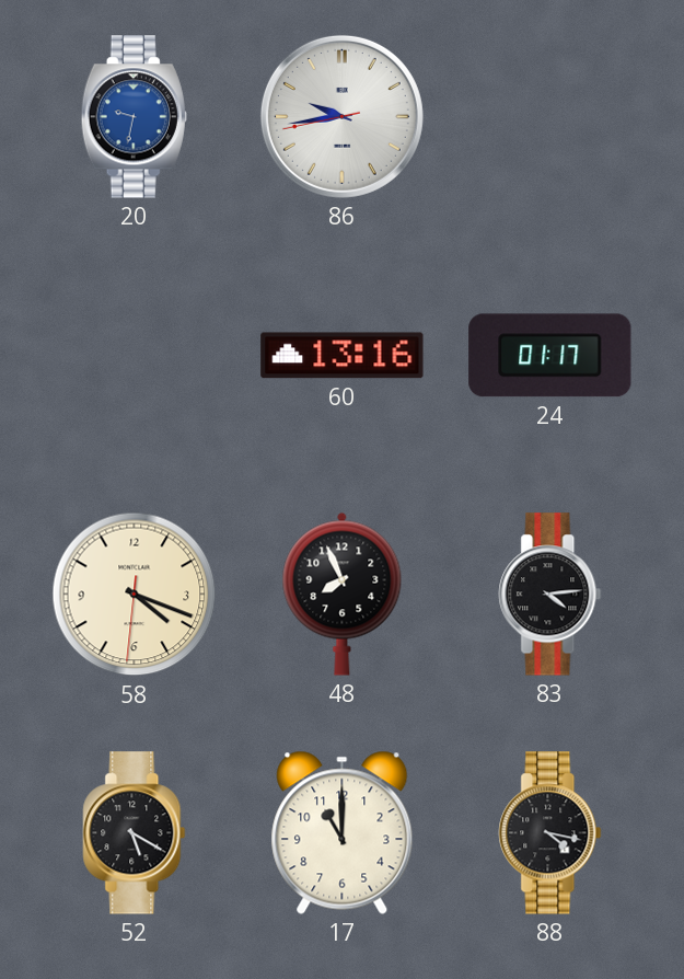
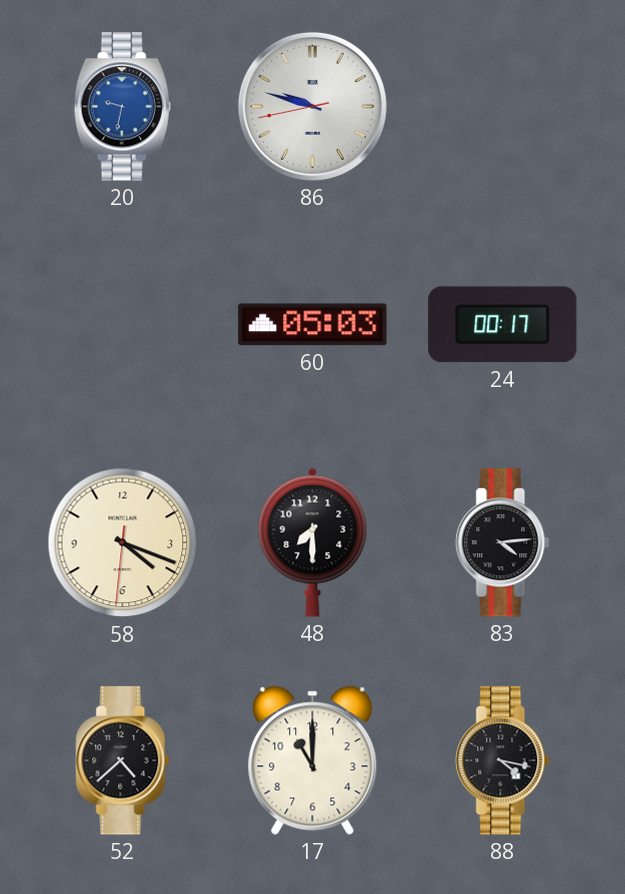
86: 9:43 -> 9:47 (312, 106)
60: 13:16 -> 05:03 (313, 325)
24: 01:17 -> 00:17 (503, 325)
48: 7:56 -> 7:30 (313, 542)
52: 5:20 -> 4:38 (123, 761)
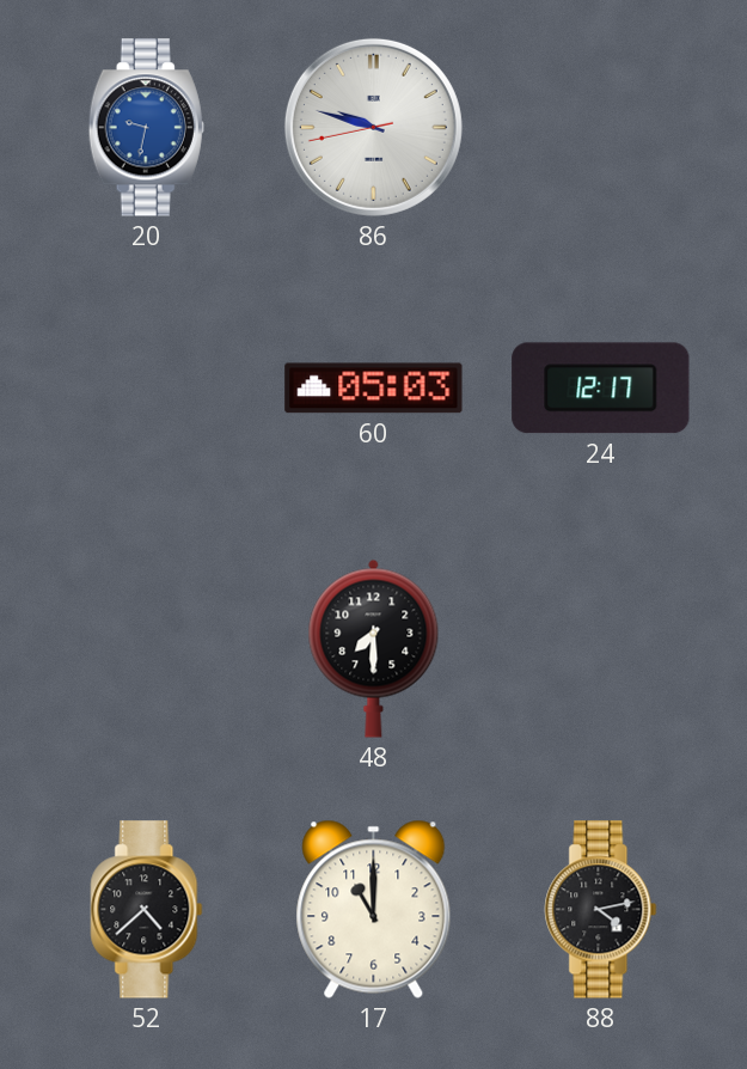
24: 00:17 -> 12:17 (601, 389)
58: 4:18 -> none (123, 543)
83: 4:14 -> none (503, 543)
88: 4:17 -> 4:13 (601, 910)
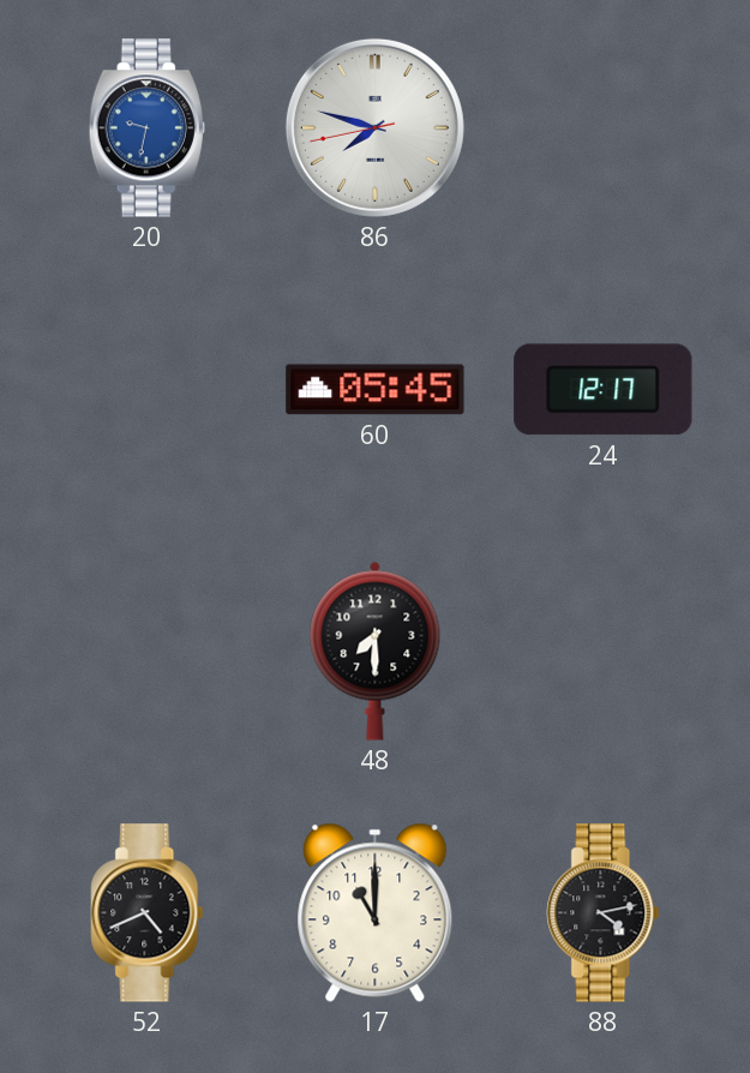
86: 9:47 -> 7:47 (374, 127)
60: 05:03 -> 05:45 (376, 390)
52: 4:38 -> 4:41 (148, 913)
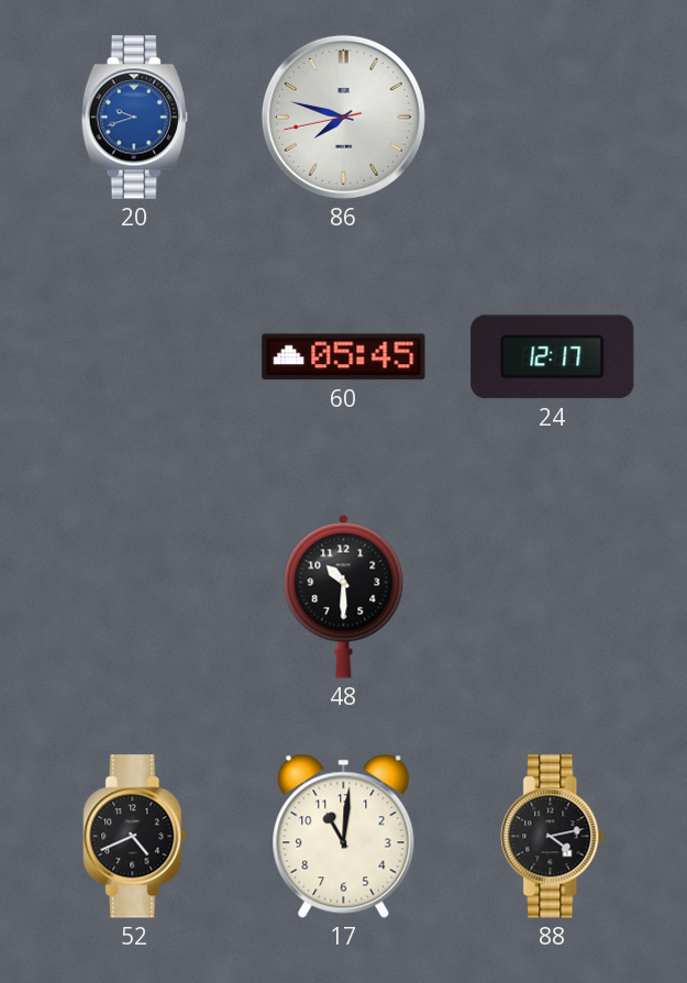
20: 9:32 -> 9:42 (134, 118)
48: 7:30 -> 10:30 (344, 596)
17: 11:00 -> 11:01 (344, 836)
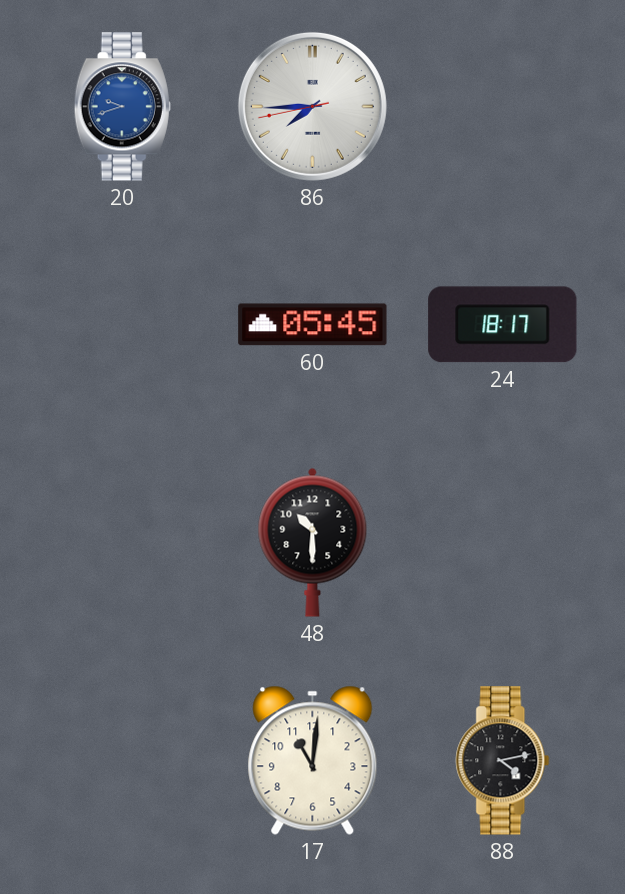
86: 7:47 -> 7:44 (312, 106)
24: 12:17 -> 18:17 (503, 325)
52: 4:41 -> none (135, 837)
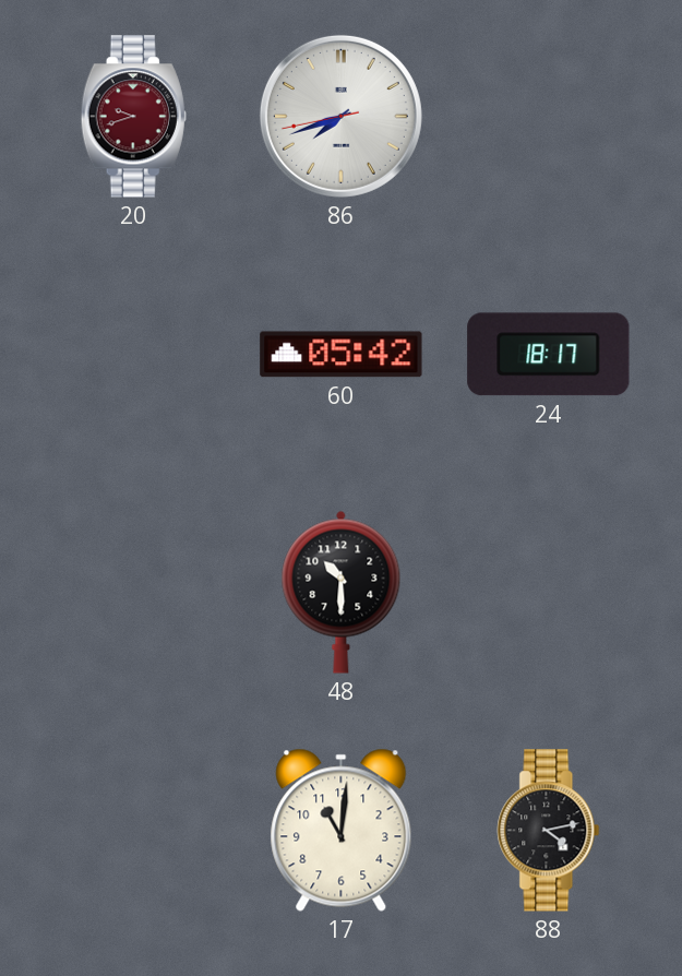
20 dial: blue -> burgundy (133, 117)
86: 7:44 -> 7:41 (340, 116)
60: 05:45 -> 05:42 (342, 355)
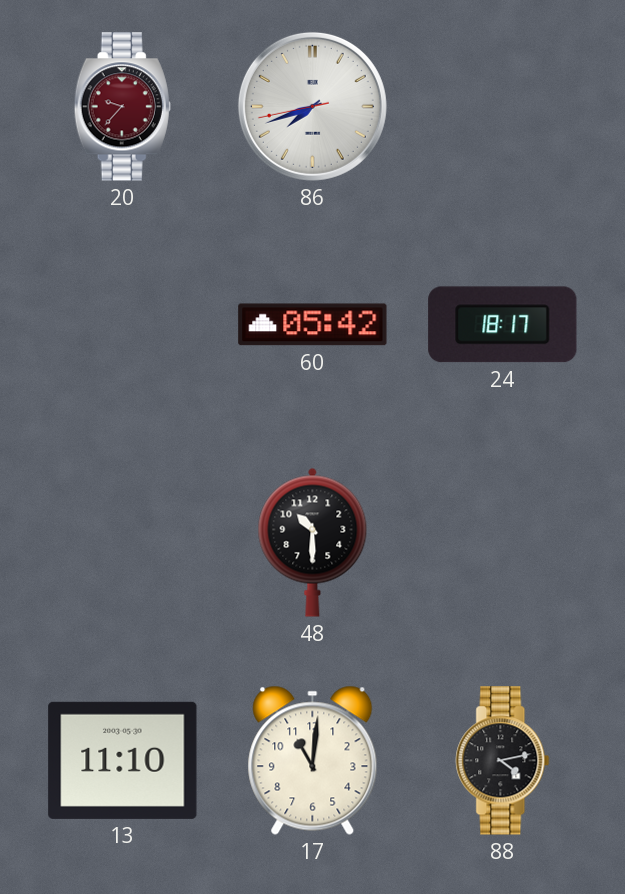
20: 9:42 -> 9:37 (122, 107)
13: none -> 11:10 (123, 760)
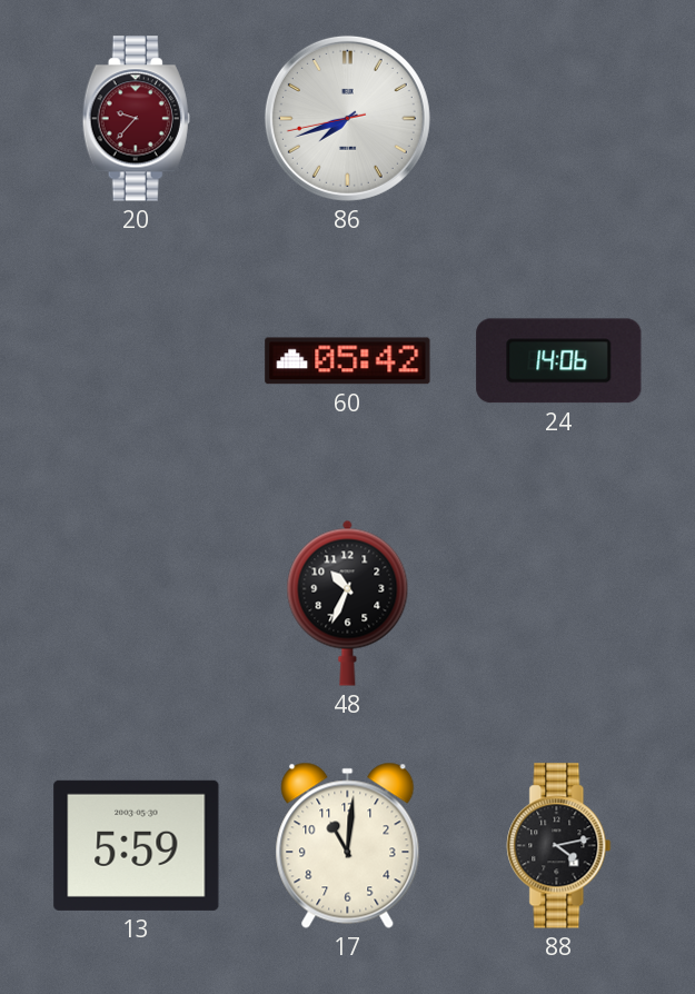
24: 18:17 -> 14:06 (559, 361)
48: 10:30 -> 10:34 (348, 603)
13: 11:10 -> 5:59 (137, 845)
